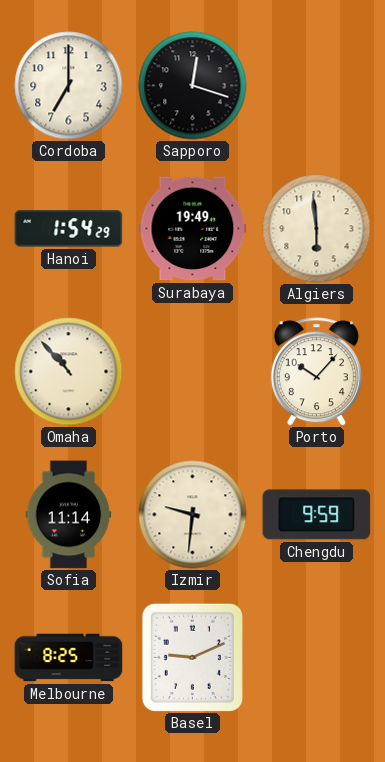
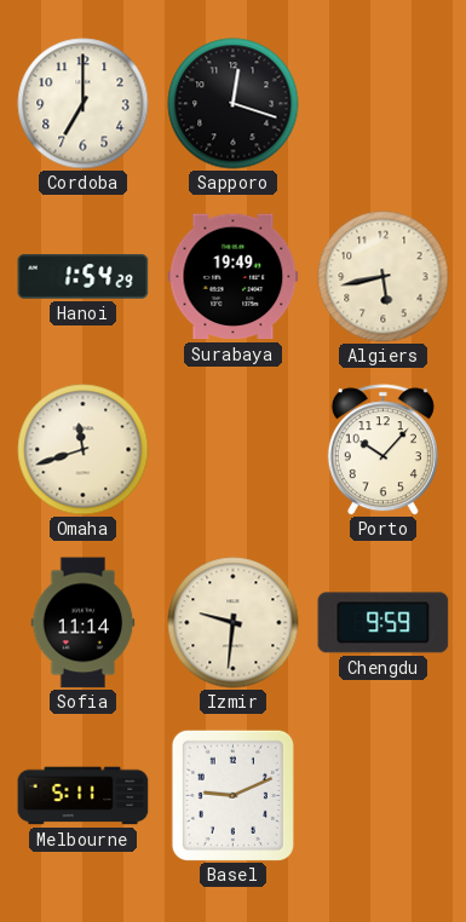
Algiers: 5:59 -> 5:43 (384, 277)
Omaha: 10:53 -> 11:42 (84, 450)
Melbourne: 8:25 -> 5:11 (84, 796)
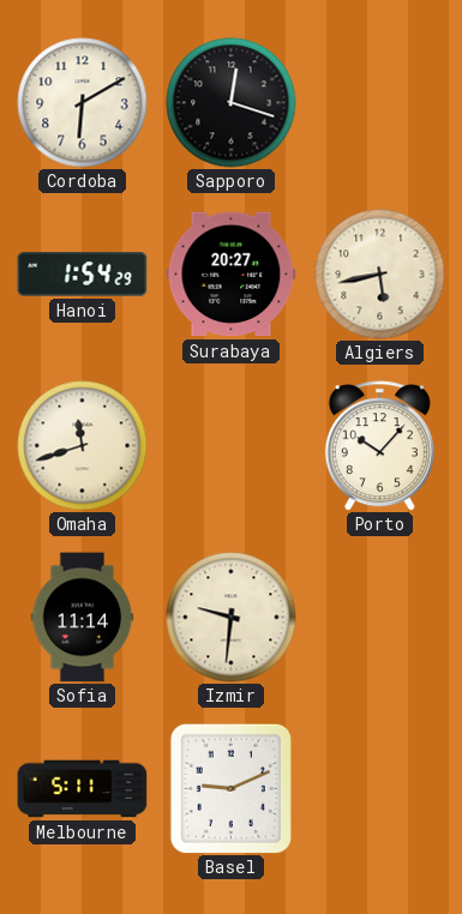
Cordoba: 7:00 -> 6:10 (83, 103)
Surabaya: 19:49 -> 20:27 (232, 275)
Chengdu: 9:59 -> none (384, 623)
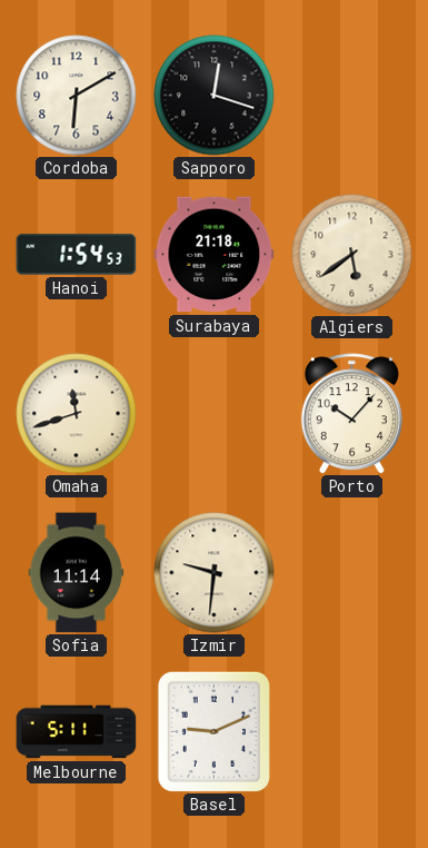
Hanoi: 1:54:29 -> 1:54:53 (77, 255)
Surabaya: 20:27 -> 21:18 (215, 255)
Algiers: 5:43 -> 5:39 (352, 255)
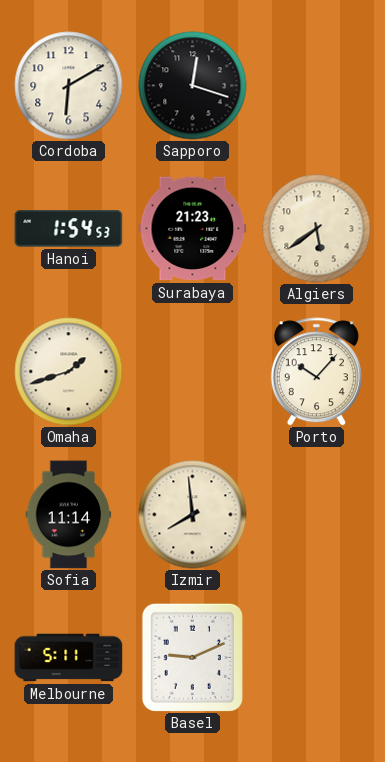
Surabaya: 21:18 -> 21:23 (193, 229)
Omaha: 11:42 -> 1:42 (69, 372)
Izmir: 9:31 -> 7:59 (193, 515)
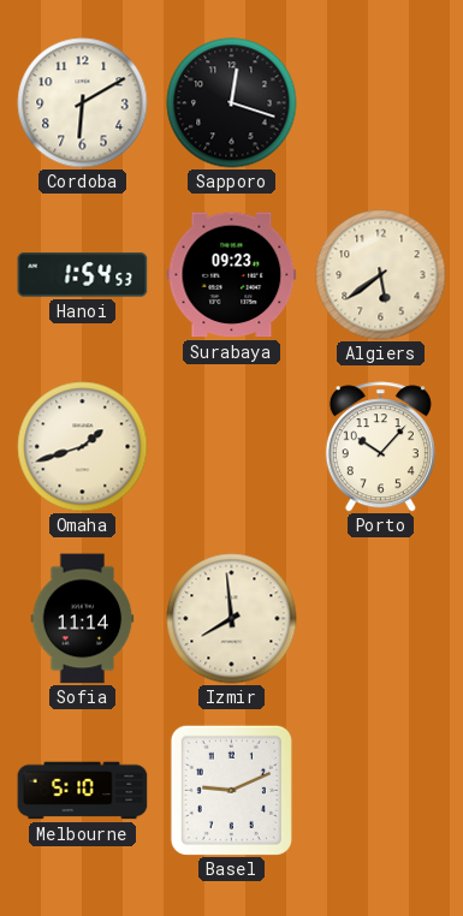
Surabaya: 21:23 -> 09:23 (232, 275)
Melbourne: 5:11 -> 5:10 (83, 791)
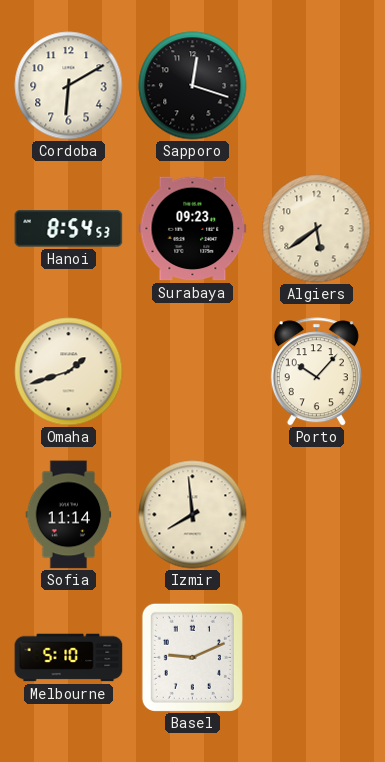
Hanoi: 1:54 -> 8:54 (69, 229)
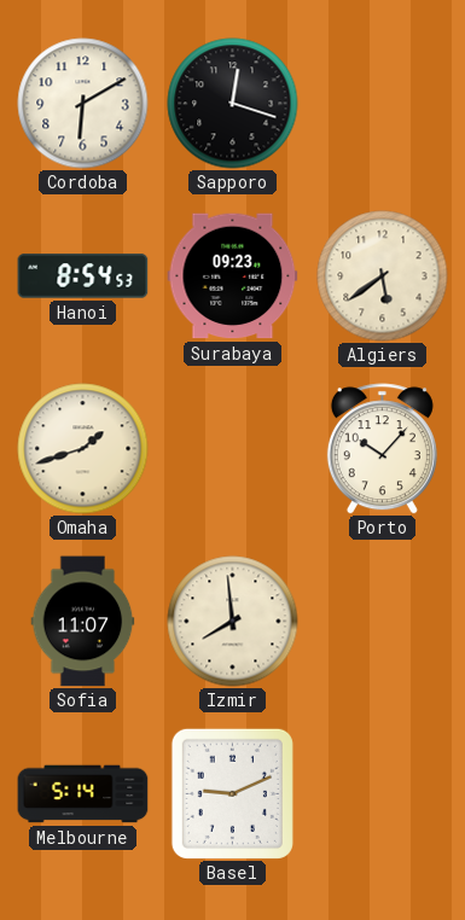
Sofia: 11:14 -> 11:07 (83, 622)
Melbourne: 5:10 -> 5:14 (83, 794)
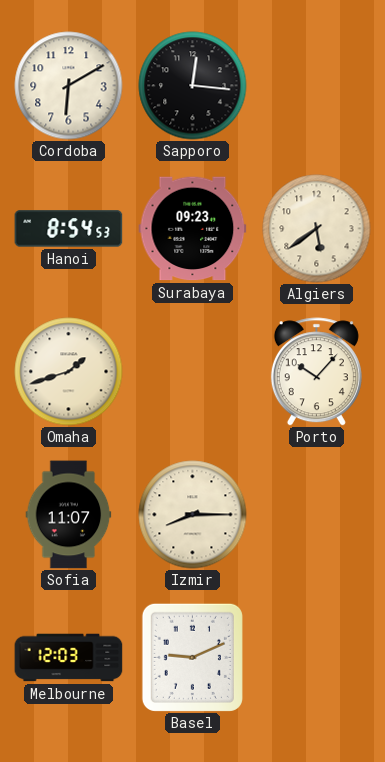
Sapporo: 12:18 -> 12:16 (193, 86)
Izmir: 7:59 -> 8:15 (193, 515)
Melbourne: 5:14 -> 12:03 (69, 658)
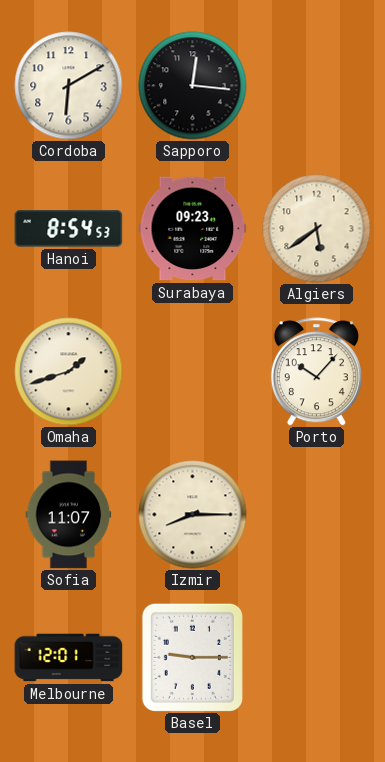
Melbourne: 12:03 -> 12:01 (69, 658)
Basel: 9:11 -> 9:15 (192, 657)
